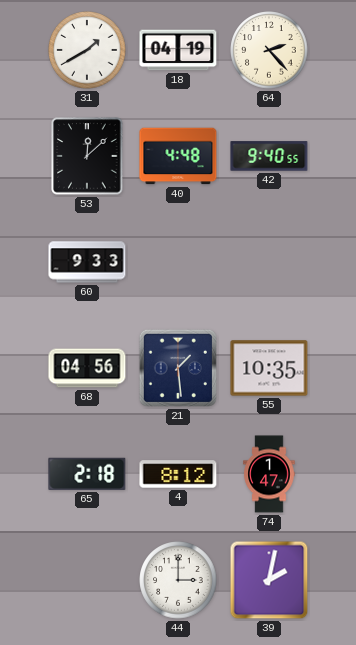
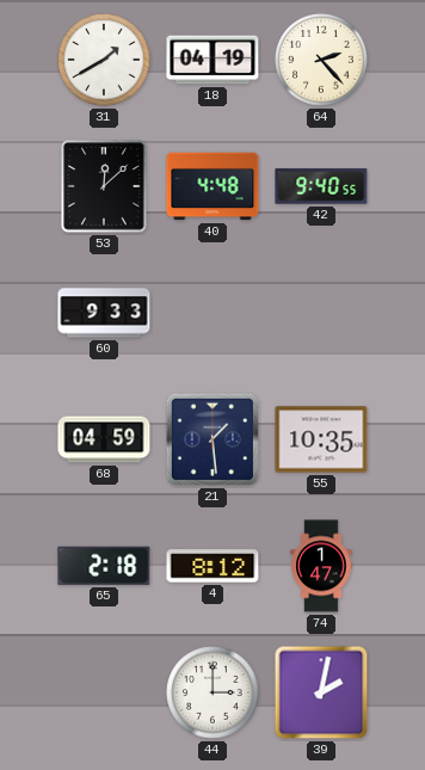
68: 04:56 -> 04:59 (104, 439)
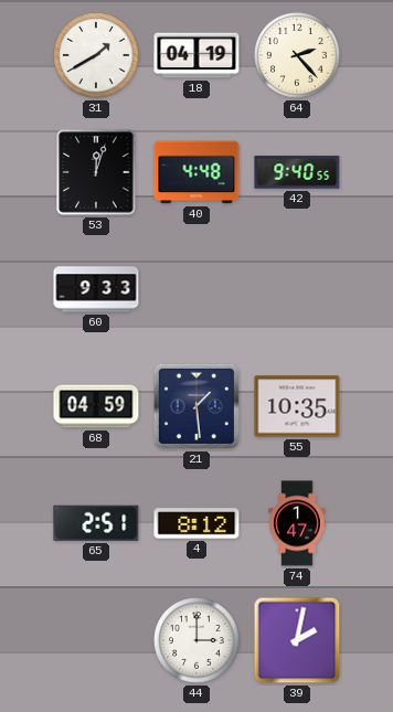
53: 12:08 -> 12:03 (96, 172)
65: 2:18 -> 2:51 (96, 523)
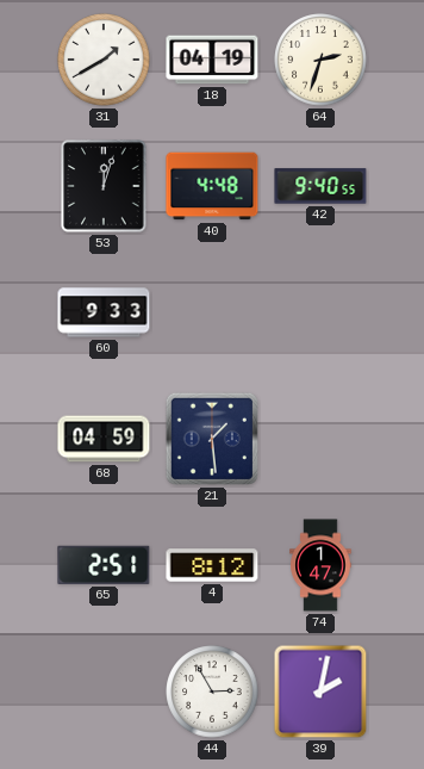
64: 2:23 -> 2:33 (320, 60)
55: 10:35 -> none (297, 406)
44: 3:00 -> 2:55 (212, 692)
